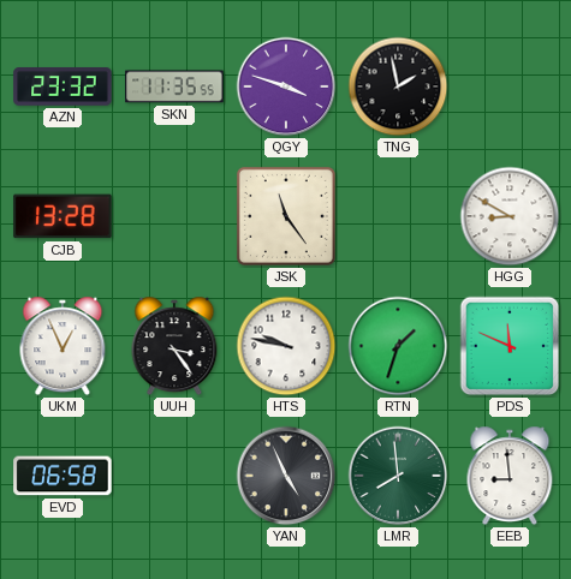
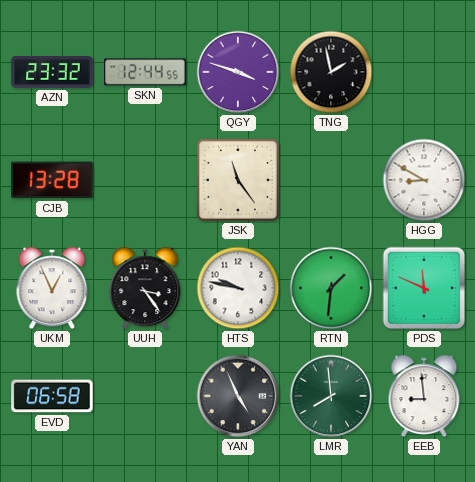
SKN: 11:35 -> 12:44 (145, 72)
RTN: 1:33 -> 1:31 (331, 288)
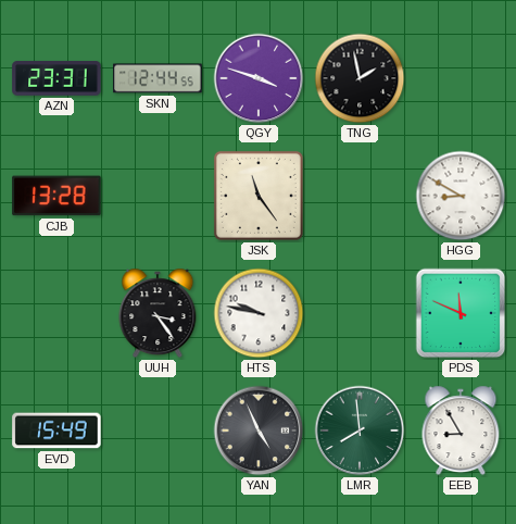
AZN: 23:32 -> 23:31 (56, 78)
UKM: 12:56 -> none (52, 288)
RTN: 1:31 -> none (331, 288)
EVD: 06:58 -> 15:49 (56, 431)
EEB: 8:59 -> 8:55 (461, 431)
